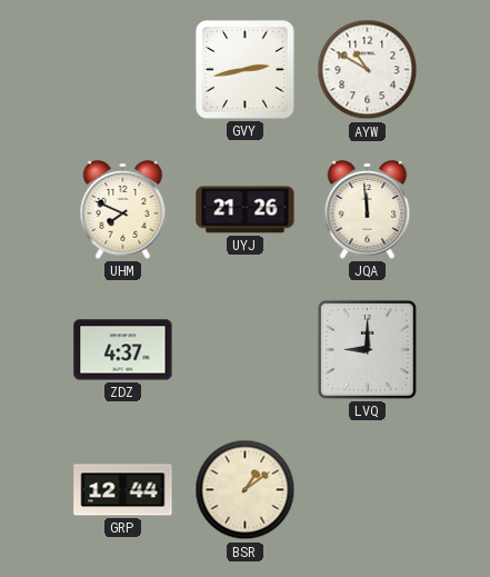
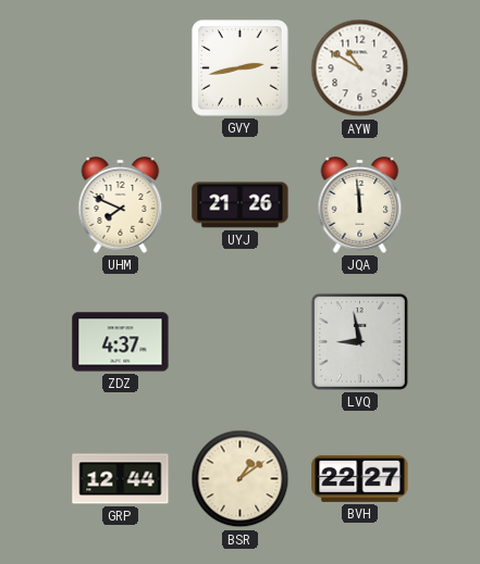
LVQ: 9:00 -> 8:58 (359, 341)
BVH: none -> 22:27 (360, 478)
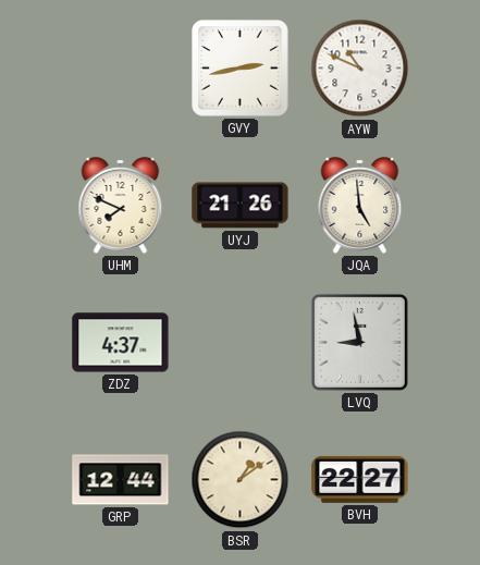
AYW: 10:50 -> 10:49 (360, 69)
JQA: 11:59 -> 4:59 (360, 206)
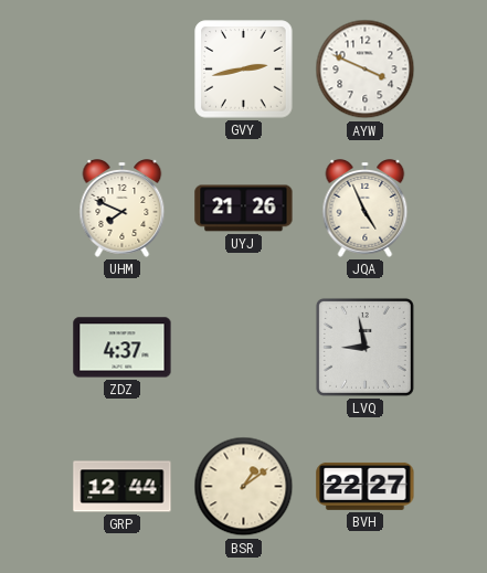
AYW: 10:49 -> 3:49 (366, 70)
JQA: 4:59 -> 4:56 (366, 209)
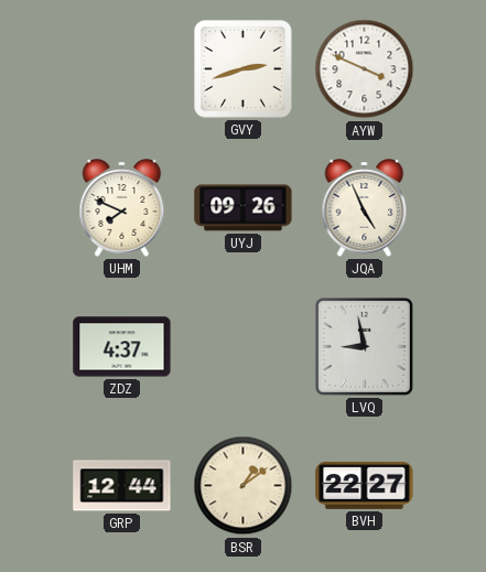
GVY: 2:43 -> 2:42 (244, 69)
UYJ: 21:26 -> 09:26 (244, 208)
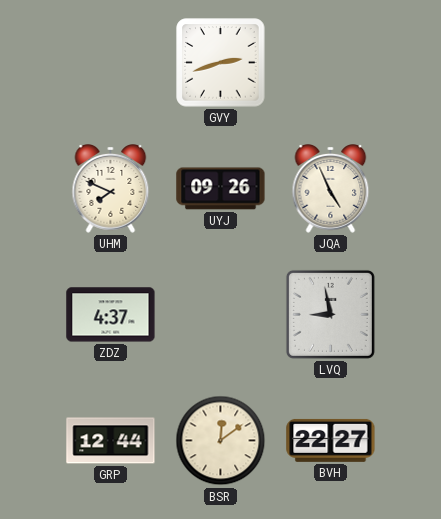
AYW: 3:49 -> none (365, 69)
BSR: 1:09 -> 12:09 (221, 441)
